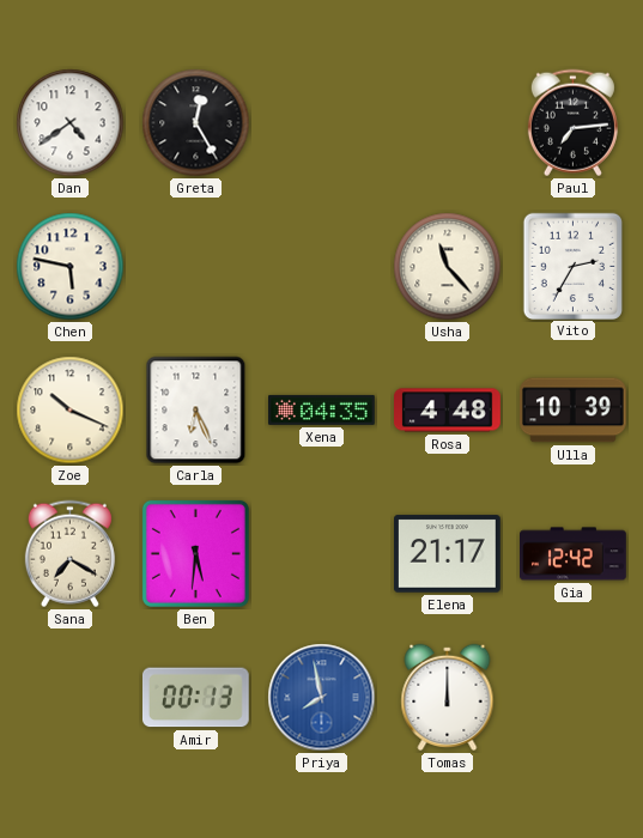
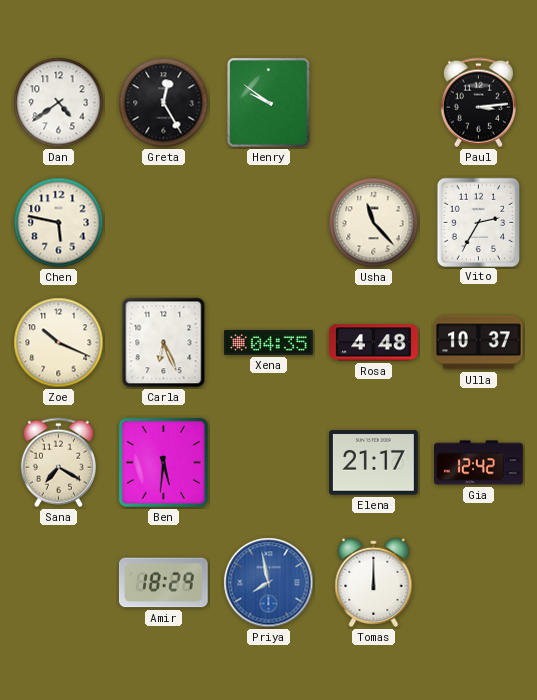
Henry: none -> 9:51 (269, 103)
Paul: 7:14 -> 3:14 (478, 103)
Ulla: 10:39 -> 10:37 (479, 343)
Amir: 00:13 -> 18:29 (163, 583)
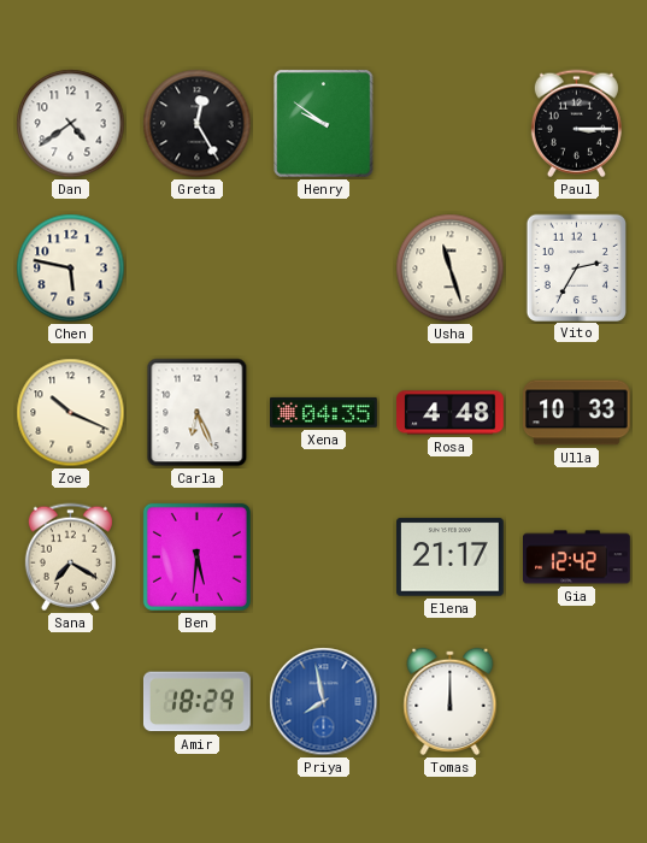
Paul: 3:14 -> 3:15 (576, 124)
Usha: 11:23 -> 11:27 (451, 269)
Ulla: 10:37 -> 10:33 (577, 413)
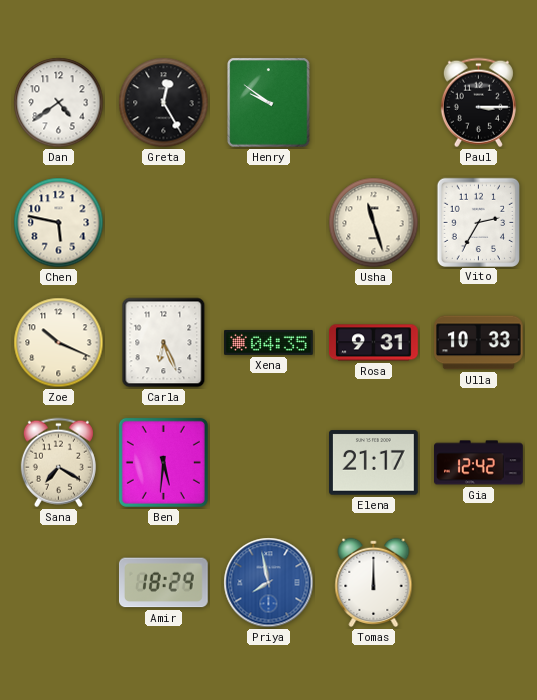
Rosa: 4:48 -> 9:31 (374, 343)
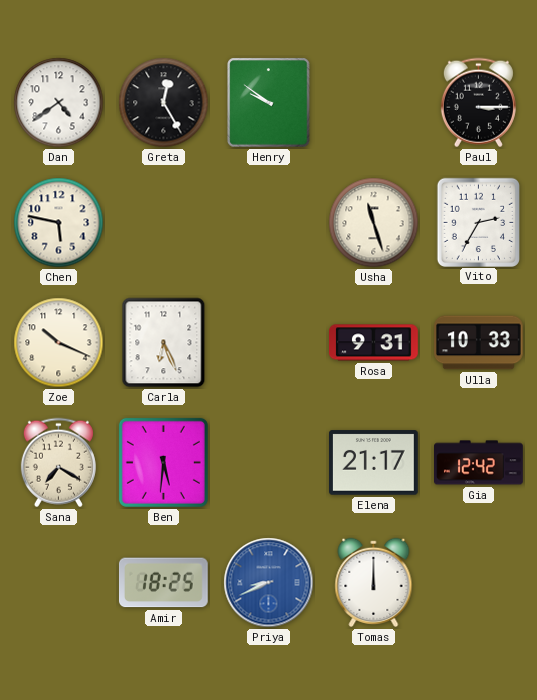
Xena: 04:35 -> none (269, 342)
Amir: 18:29 -> 18:25 (163, 583)
Priya: 7:58 -> 8:41 (269, 583)
